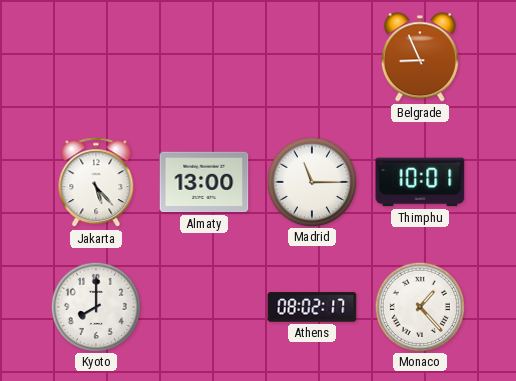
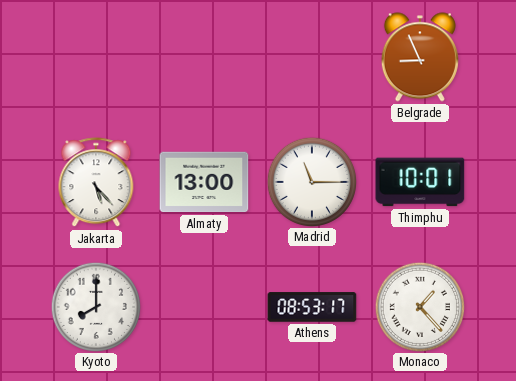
Athens: 08:02 -> 08:53 (312, 307)
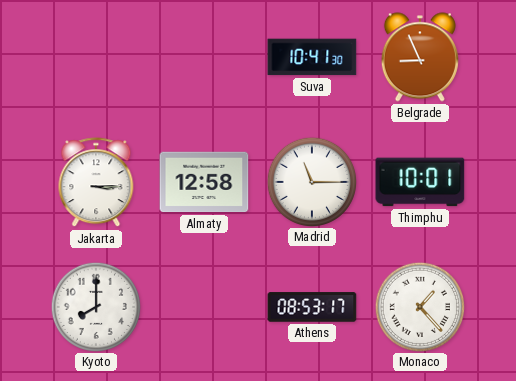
Suva: none -> 10:41 (312, 57)
Jakarta: 5:23 -> 3:15 (96, 183)
Almaty: 13:00 -> 12:58 (204, 182)
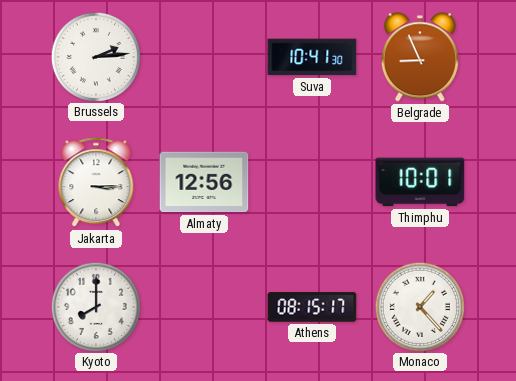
Brussels: none -> 2:14 (95, 56)
Almaty: 12:58 -> 12:56 (204, 182)
Madrid: 11:15 -> none (311, 181)
Athens: 08:53 -> 08:15 (312, 307)
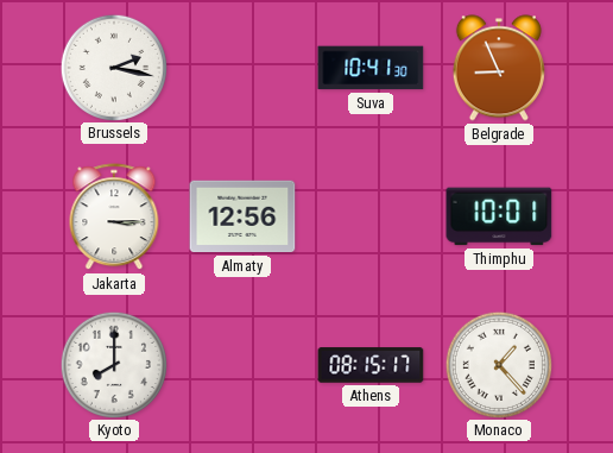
Brussels: 2:14 -> 2:17 (113, 67)
